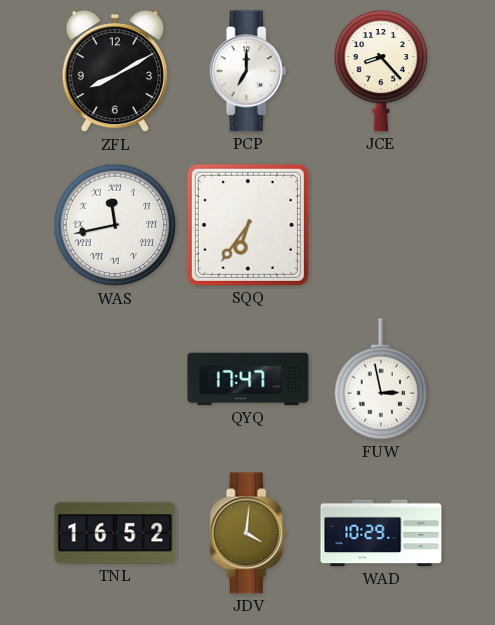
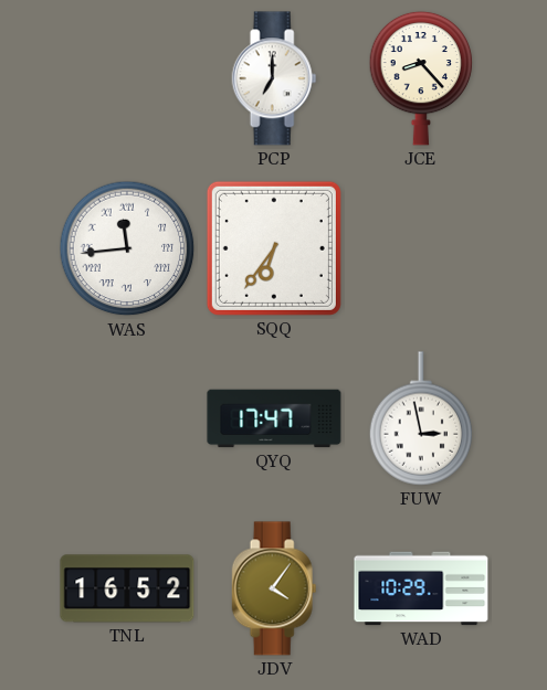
ZFL: 8:10 -> none (115, 71)
WAS: 11:43 -> 11:44 (127, 248)
JDV: 4:01 -> 4:06 (274, 588)
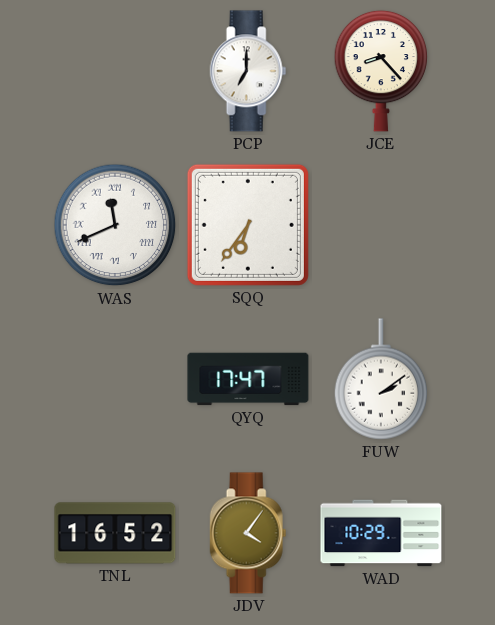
WAS: 11:44 -> 11:41 (115, 225)
FUW: 2:58 -> 2:09 (381, 379)
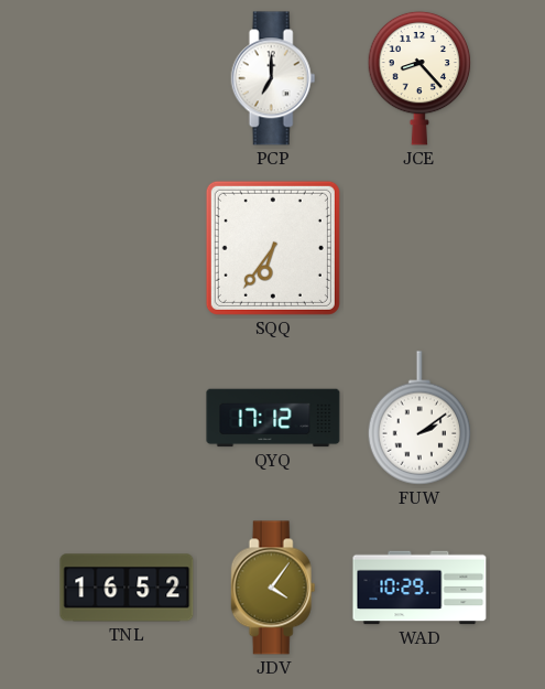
WAS: 11:41 -> none (115, 225)
QYQ: 17:47 -> 17:12 (273, 418)
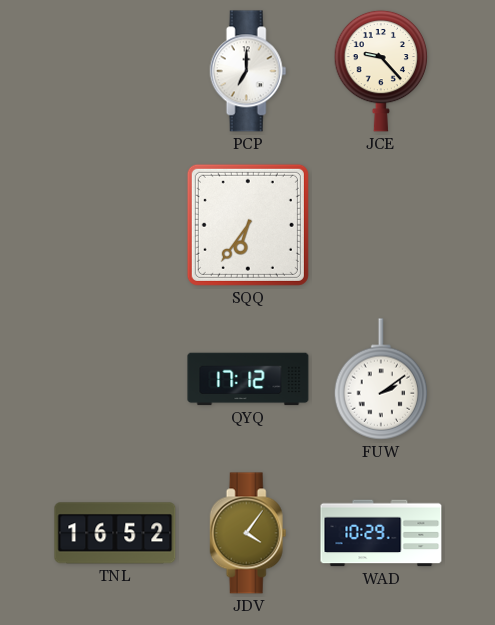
JCE: 8:23 -> 9:23 (381, 71)
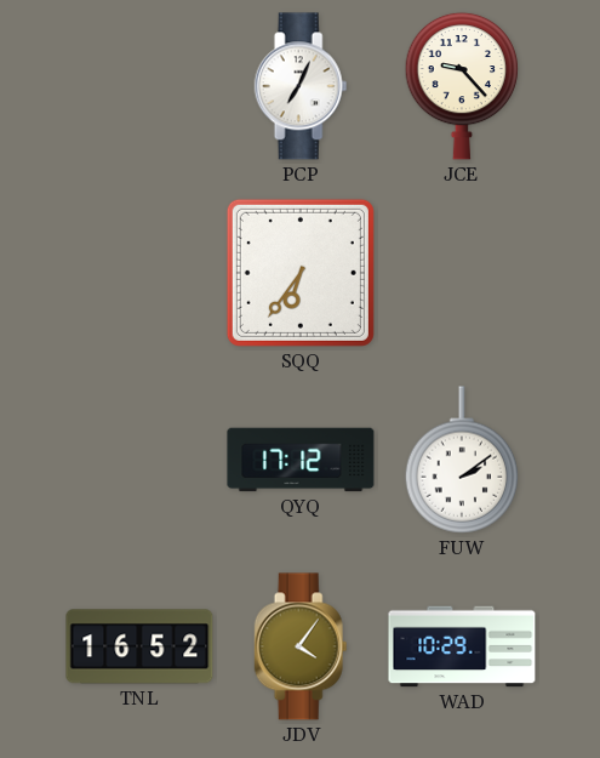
PCP: 7:00 -> 7:04 (301, 86)
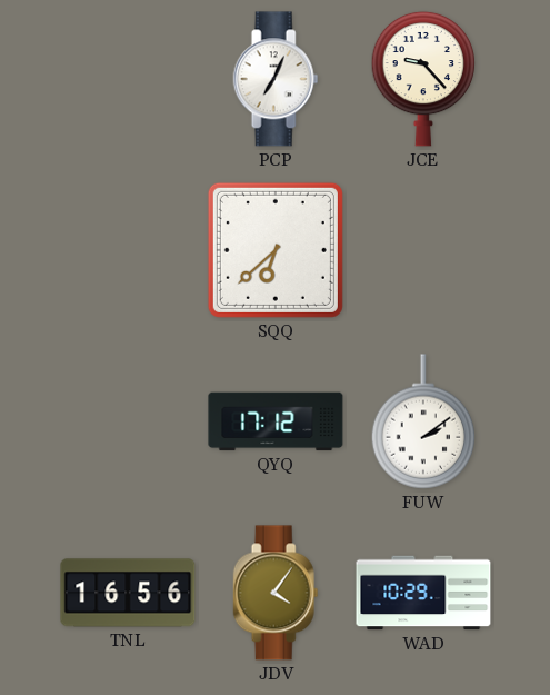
SQQ: 6:36 -> 6:38 (276, 250)
TNL: 16:52 -> 16:56 (128, 593)
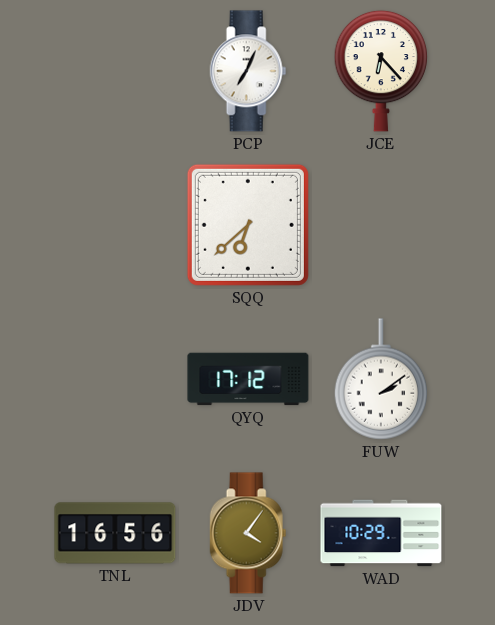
JCE: 9:23 -> 6:23 (381, 71)
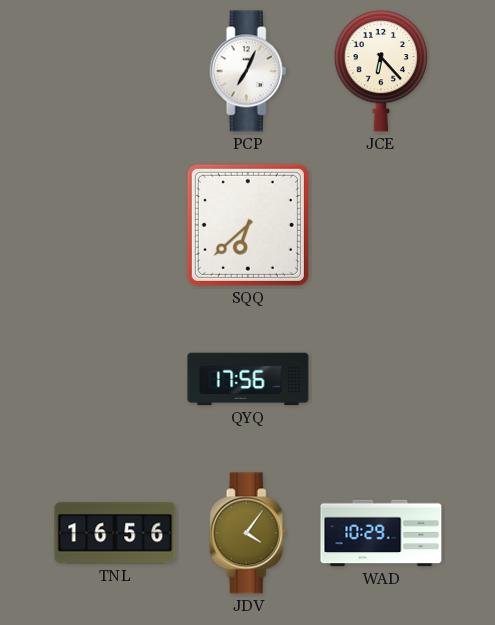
QYQ: 17:12 -> 17:56 (248, 379)
FUW: 2:09 -> none (381, 379)
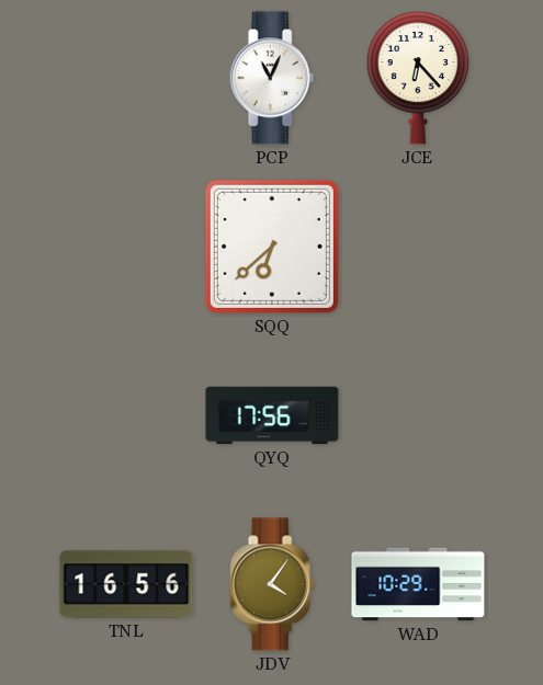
PCP: 7:04 -> 11:04 (272, 78)
